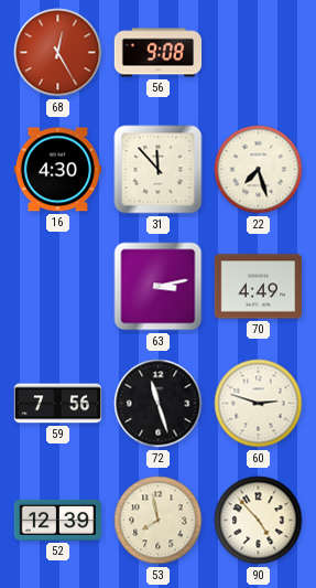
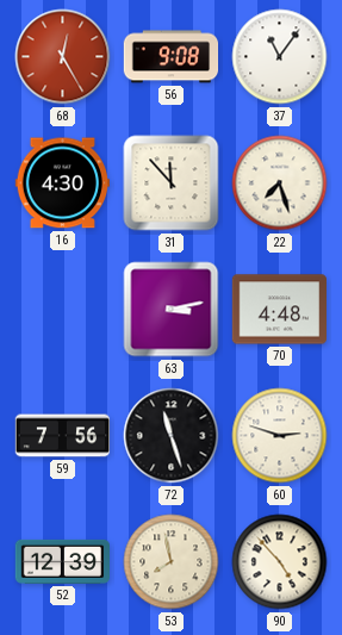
37: none -> 11:06 (280, 57)
70: 4:49 -> 4:48 (279, 310)
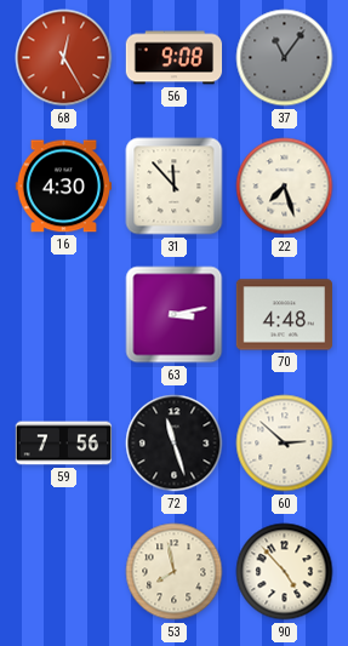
37 dial: white -> grey (285, 58)
60: 2:48 -> 2:52 (285, 444)
52: 12:39 -> none (62, 561)
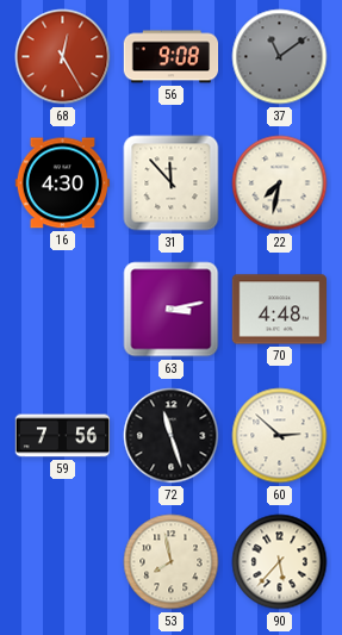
37: 11:06 -> 11:09 (280, 57)
22: 7:27 -> 7:32 (280, 183)
90: 4:53 -> 5:37 (280, 562)
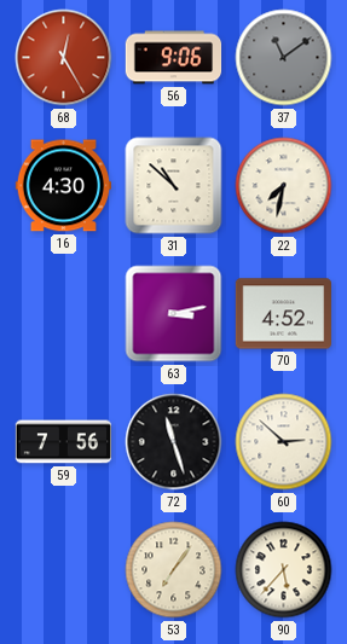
56: 9:08 -> 9:06 (174, 58)
31: 11:53 -> 10:52 (174, 186)
70: 4:48 -> 4:52 (283, 314)
53: 7:58 -> 7:06 (174, 570)
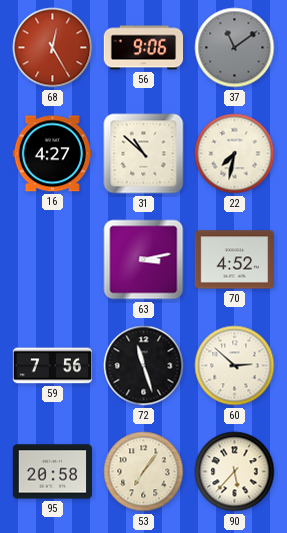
16: 4:30 -> 4:27 (52, 154)
95: none -> 20:58 (53, 472)
